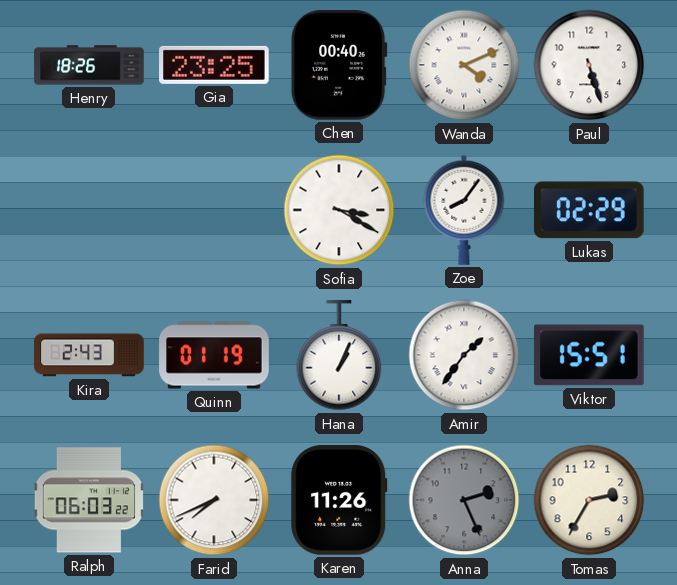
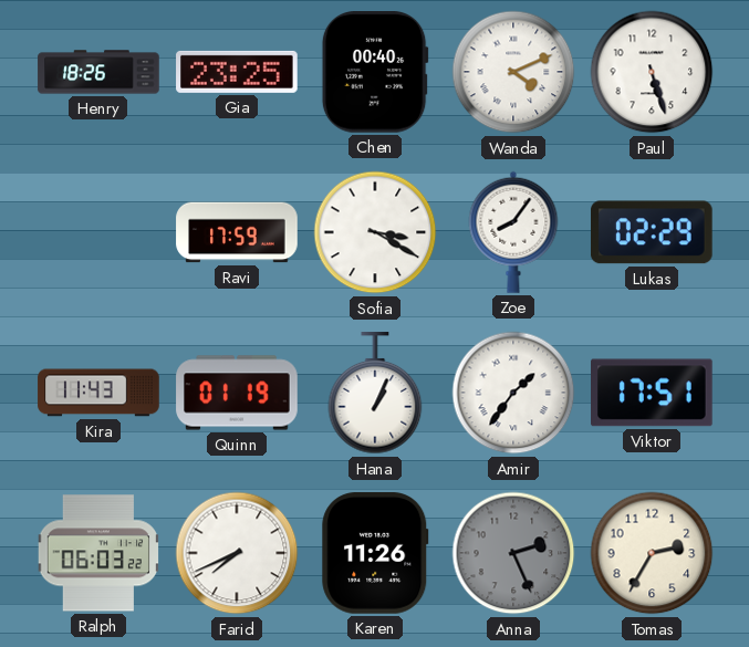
Ravi: none -> 17:59 (237, 232)
Kira: 2:43 -> 11:43 (98, 393)
Viktor: 15:51 -> 17:51 (652, 393)
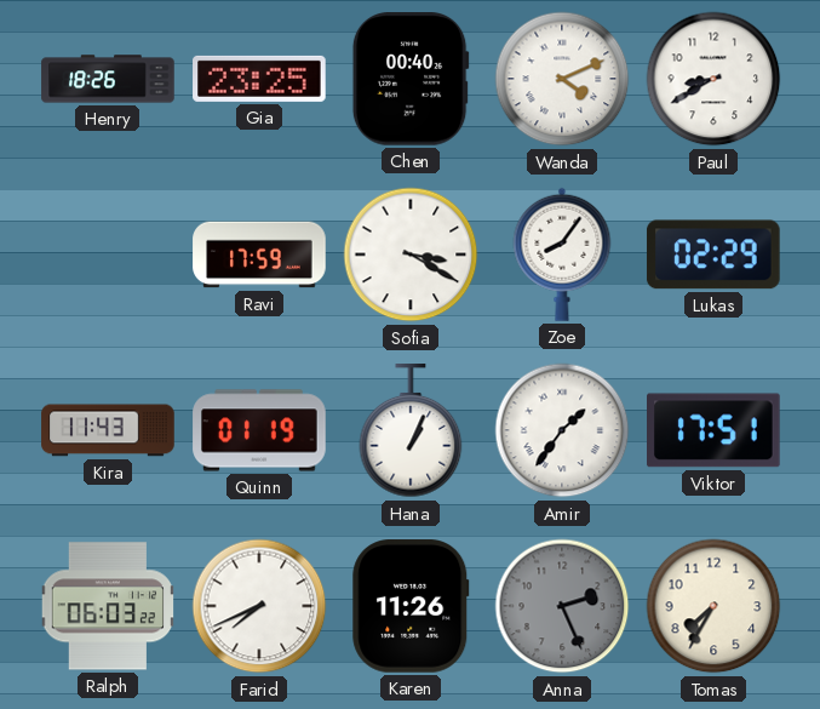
Paul: 5:27 -> 8:40 (713, 79)
Tomas: 2:35 -> 7:35 (713, 606)
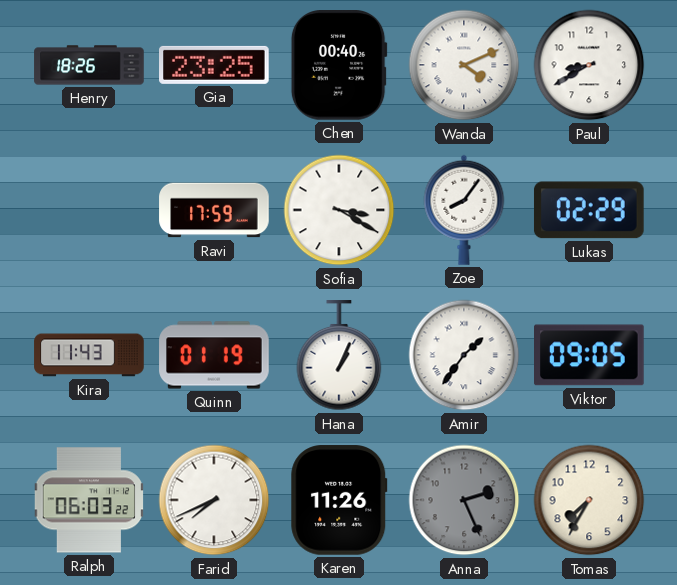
Viktor: 17:51 -> 09:05 (589, 355)
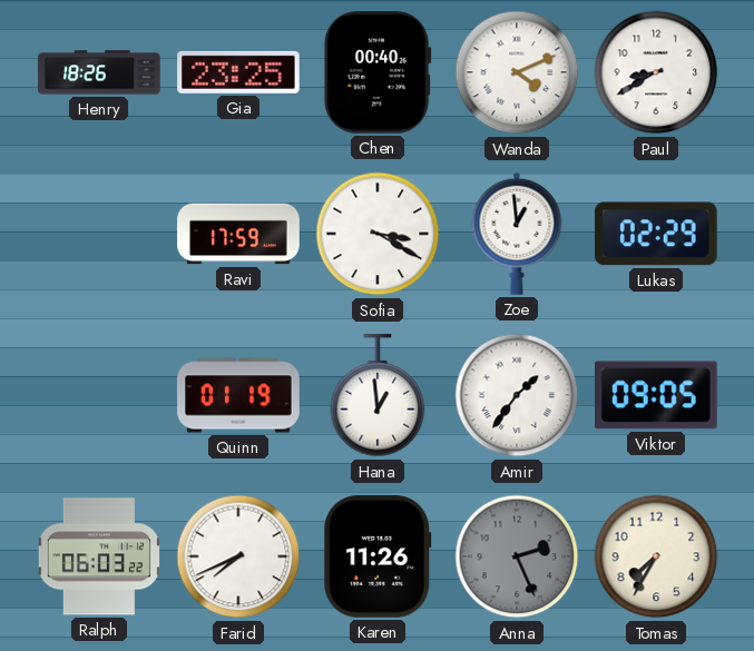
Zoe: 8:06 -> 12:59 (517, 234)
Kira: 11:43 -> none (89, 355)
Hana: 1:04 -> 12:59 (378, 396)
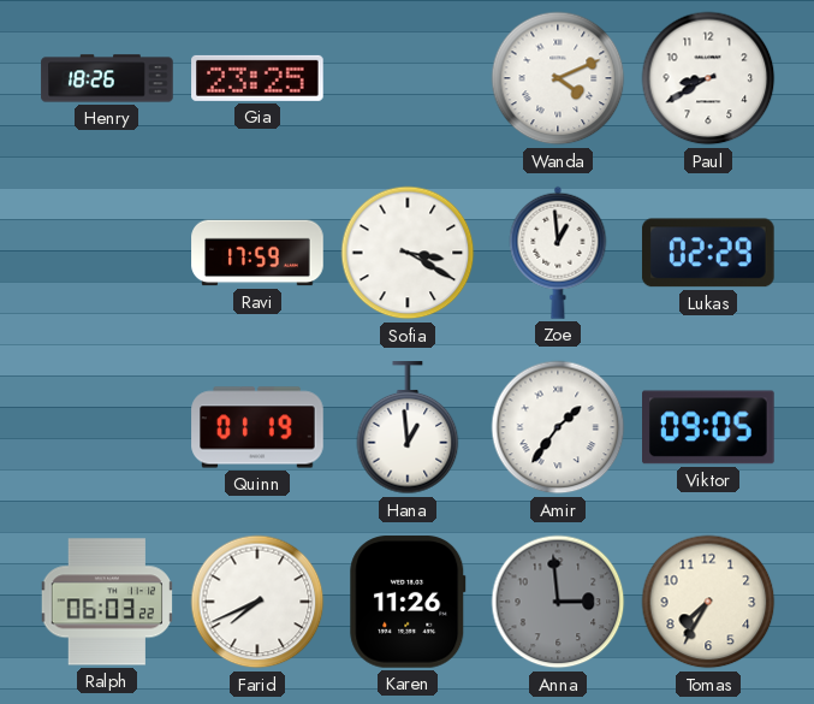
Chen: 00:40 -> none (378, 73)
Anna: 2:26 -> 2:59 (558, 602)
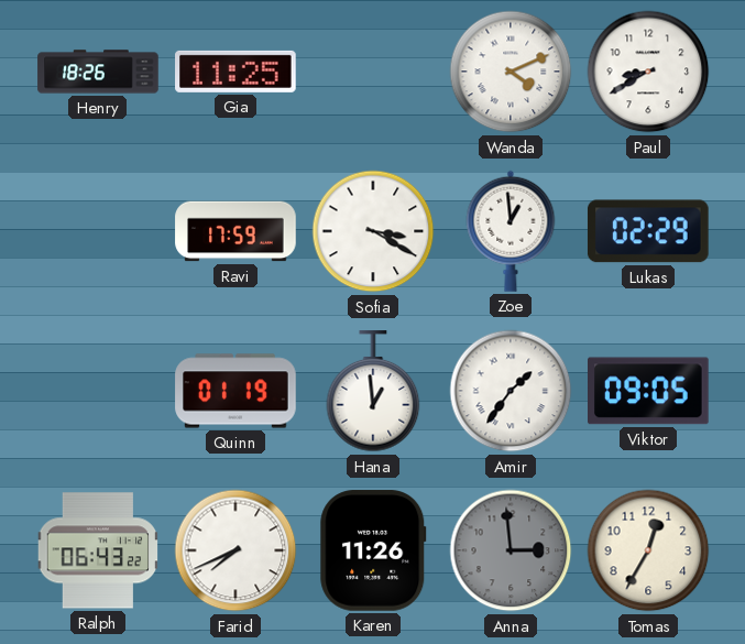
Gia: 23:25 -> 11:25 (235, 72)
Ralph: 06:03 -> 06:43 (97, 550)
Tomas: 7:35 -> 12:35 (648, 550)
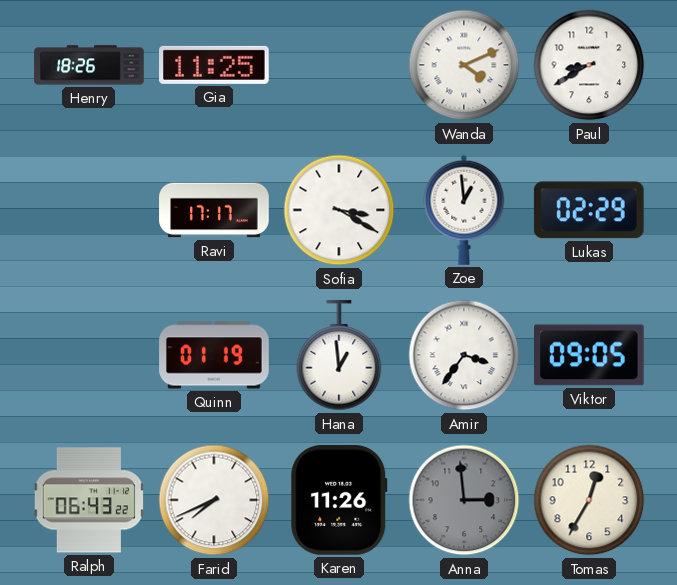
Ravi: 17:59 -> 17:17 (214, 210)
Amir: 1:36 -> 3:36 (464, 355)
